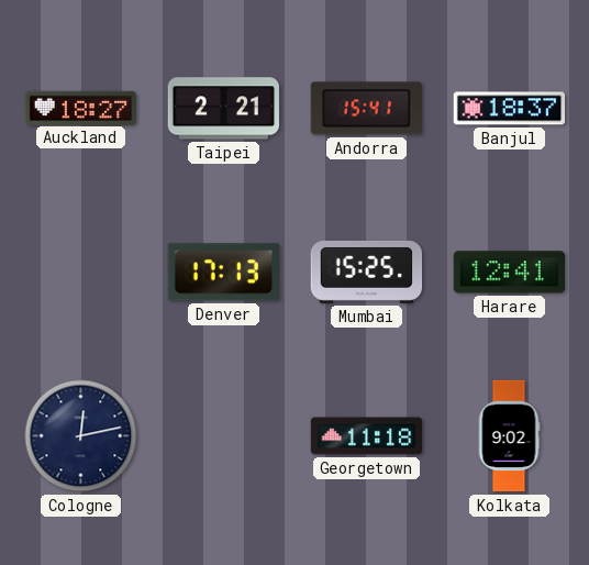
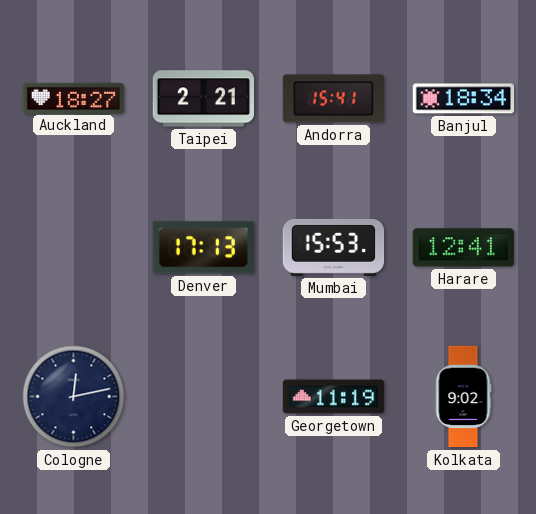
Banjul: 18:37 -> 18:34 (464, 99)
Mumbai: 15:25 -> 15:53 (334, 247)
Georgetown: 11:18 -> 11:19 (334, 397)
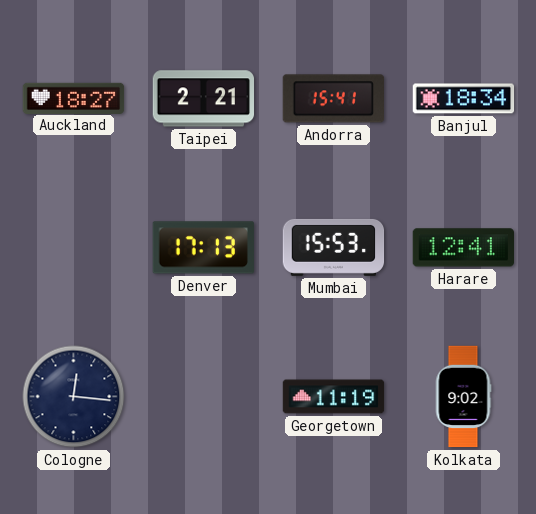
Cologne: 12:13 -> 12:16 (74, 397)
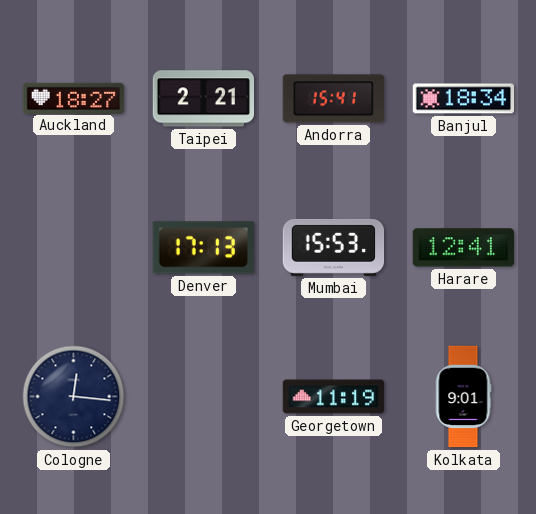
Kolkata: 9:02 -> 9:01 (463, 397)
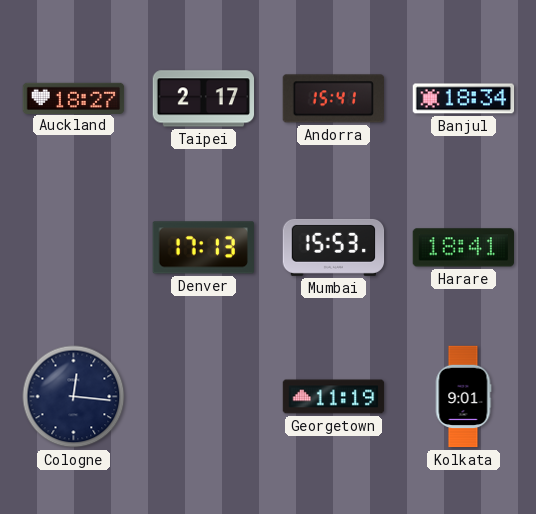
Taipei: 2:21 -> 2:17 (204, 99)
Harare: 12:41 -> 18:41 (463, 248)
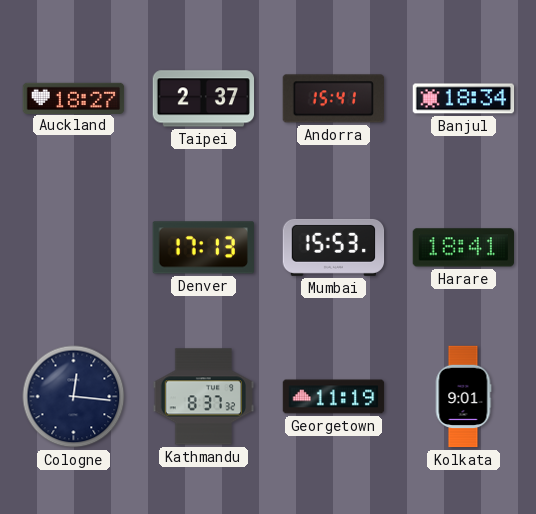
Taipei: 2:17 -> 2:37 (204, 99)
Kathmandu: none -> 8:37 (204, 397)
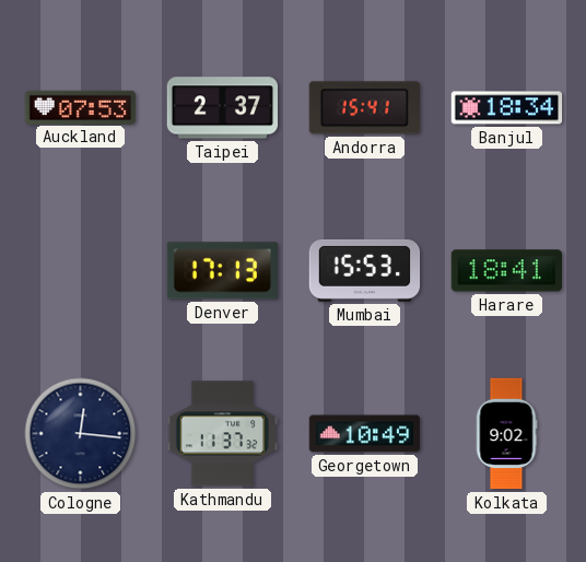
Auckland: 18:27 -> 07:53 (81, 107)
Kathmandu: 8:37 -> 11:37 (223, 434)
Georgetown: 11:19 -> 10:49 (365, 434)
Kolkata: 9:01 -> 9:02 (506, 434)
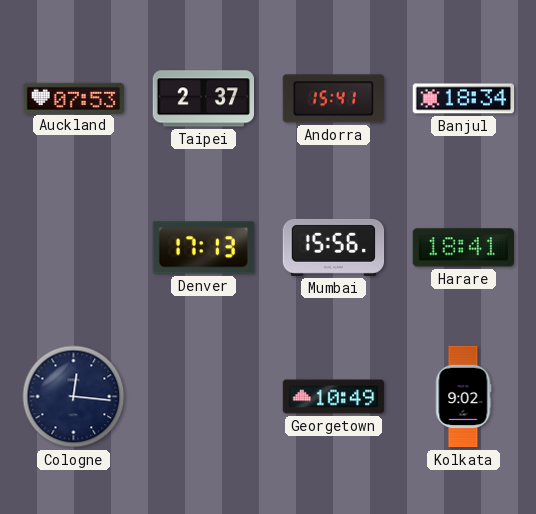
Mumbai: 15:53 -> 15:56 (334, 247)
Kathmandu: 11:37 -> none (223, 434)
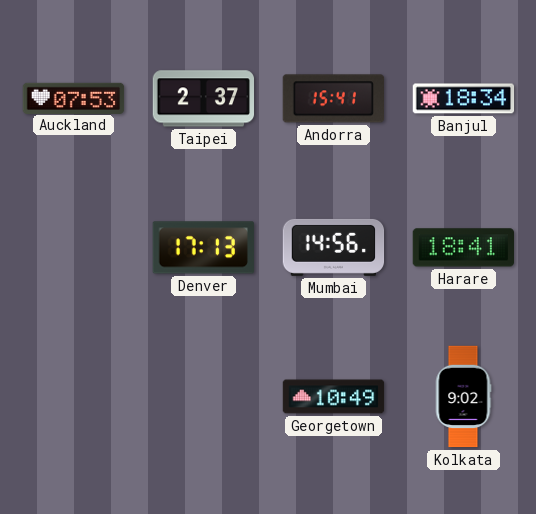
Mumbai: 15:56 -> 14:56 (334, 247)
Cologne: 12:16 -> none (74, 397)
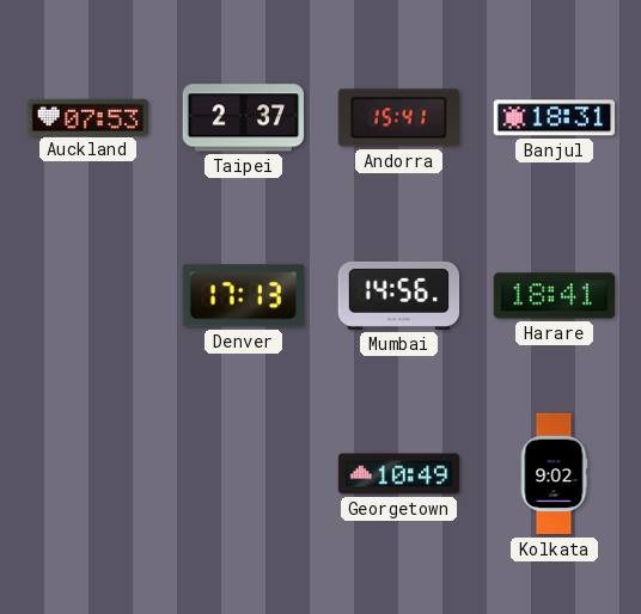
Banjul: 18:34 -> 18:31 (555, 118)
